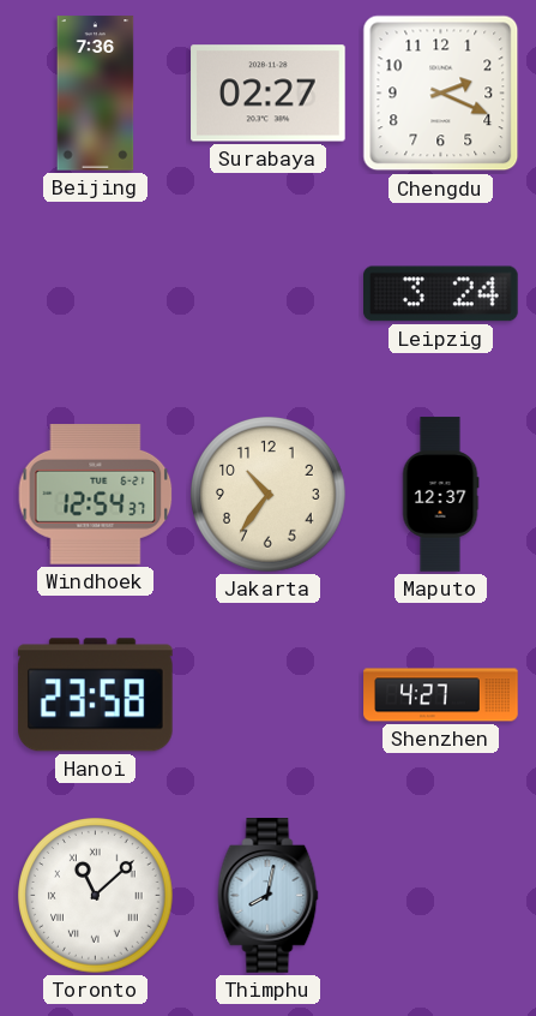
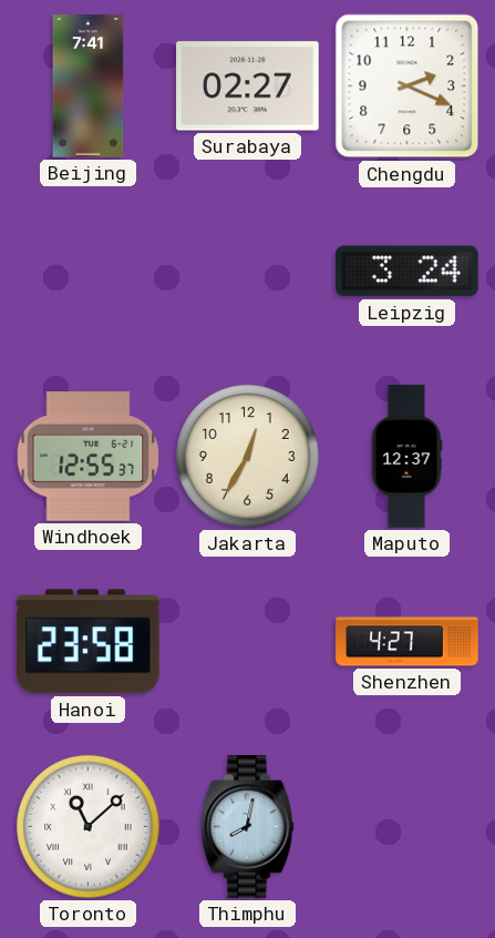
Beijing: 7:36 -> 7:41 (89, 86)
Windhoek: 12:54 -> 12:55 (89, 457)
Jakarta: 10:36 -> 12:35 (248, 457)
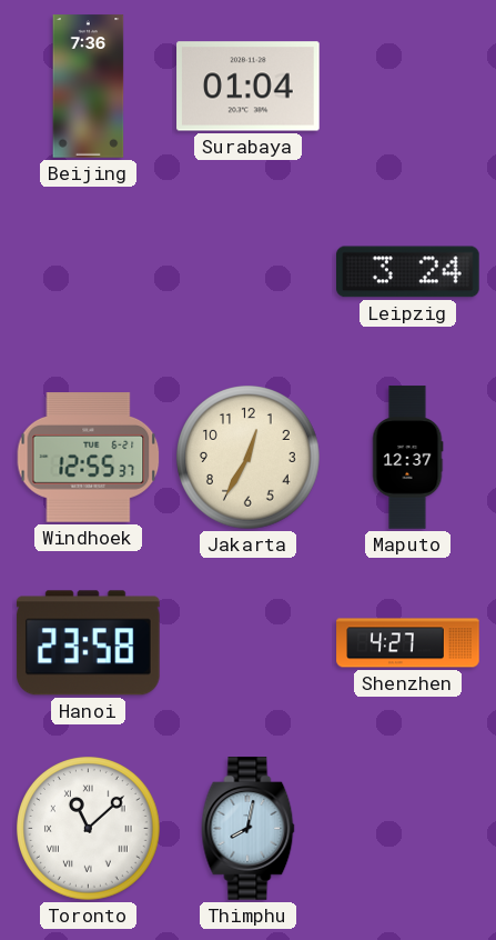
Beijing: 7:41 -> 7:36 (89, 87)
Surabaya: 02:27 -> 01:04 (249, 87)
Chengdu: 2:19 -> none (408, 86)
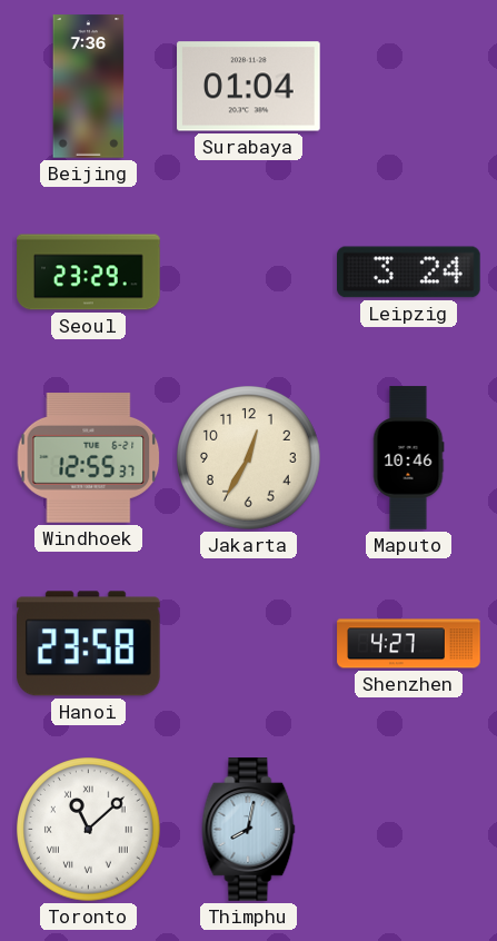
Seoul: none -> 23:29 (89, 273)
Maputo: 12:37 -> 10:46 (408, 458)
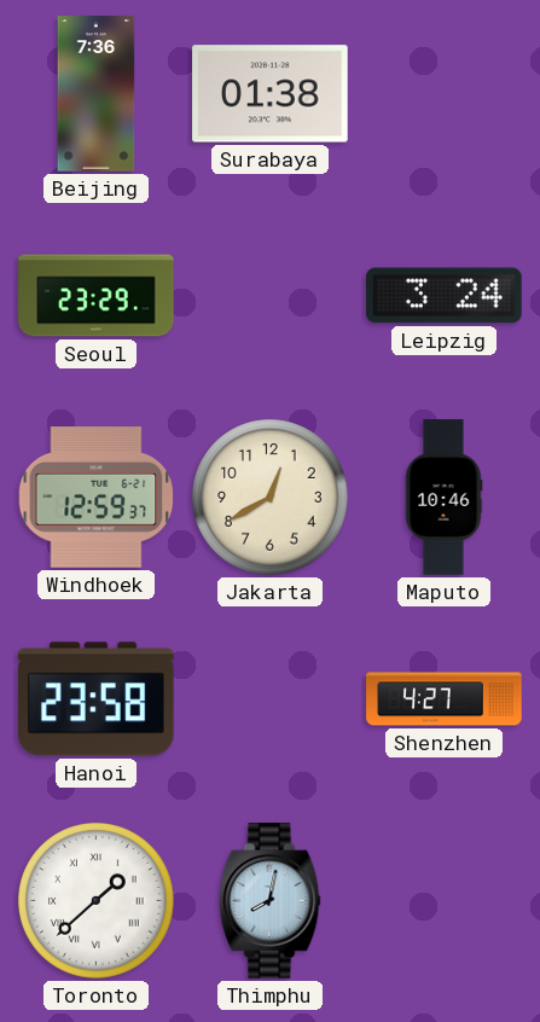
Surabaya: 01:04 -> 01:38 (271, 94)
Windhoek: 12:55 -> 12:59 (97, 498)
Jakarta: 12:35 -> 12:40 (271, 498)
Toronto: 11:08 -> 1:38 (97, 901)
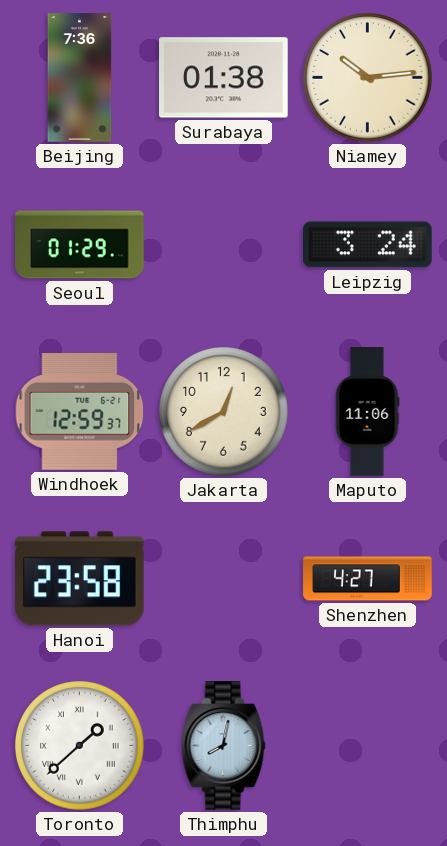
Niamey: none -> 10:14 (368, 78)
Seoul: 23:29 -> 01:29 (80, 245)
Maputo: 10:46 -> 11:06 (367, 412)
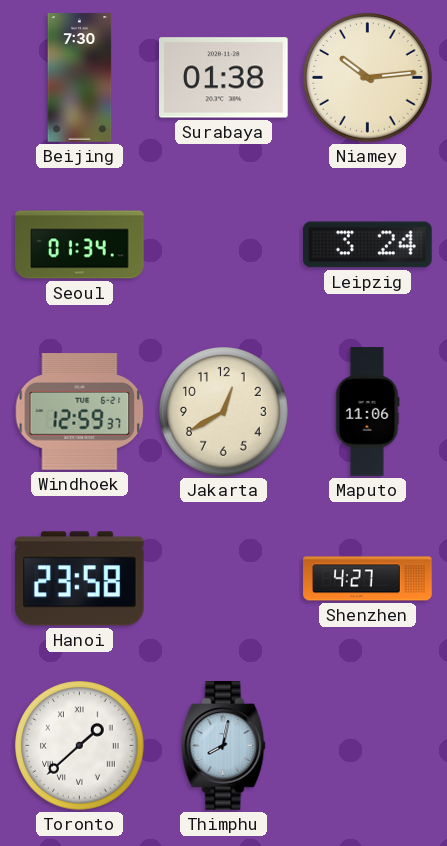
Beijing: 7:36 -> 7:30 (80, 78)
Seoul: 01:29 -> 01:34 (80, 245)
